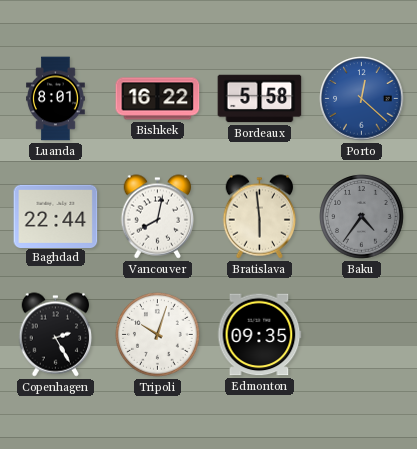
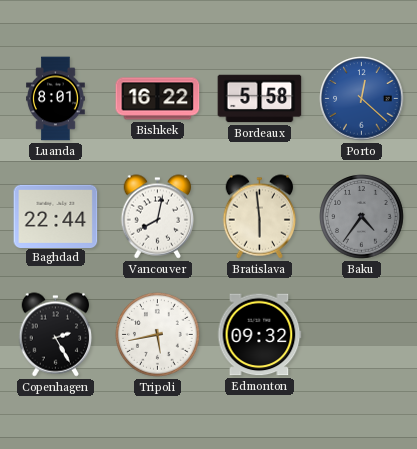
Tripoli: 10:03 -> 5:43 (158, 335)
Edmonton: 09:35 -> 09:32 (259, 335)
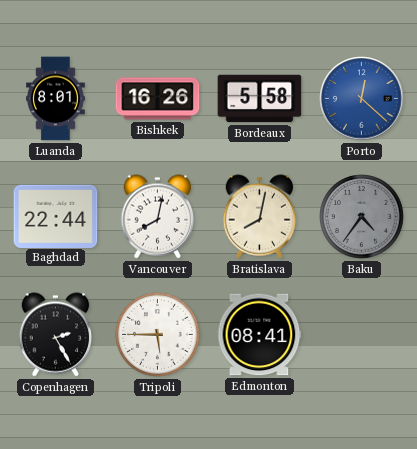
Bishkek: 16:22 -> 16:26 (158, 99)
Bratislava: 5:59 -> 8:02 (260, 217)
Tripoli: 5:43 -> 5:45 (158, 335)
Edmonton: 09:32 -> 08:41 (259, 335)
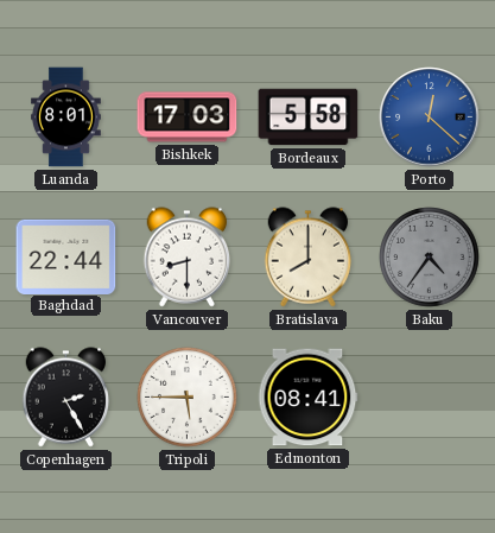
Bishkek: 16:26 -> 17:03 (188, 118)
Vancouver: 8:02 -> 8:30 (188, 258)
Bratislava: 8:02 -> 8:00 (309, 258)
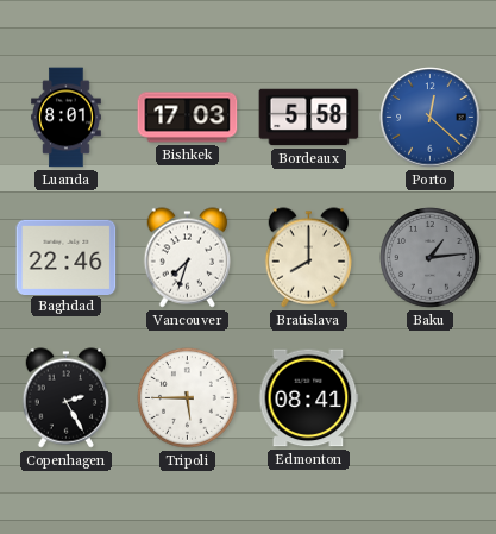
Baghdad: 22:44 -> 22:46 (67, 257)
Vancouver: 8:30 -> 7:33 (188, 258)
Baku: 4:36 -> 1:14 (431, 258)
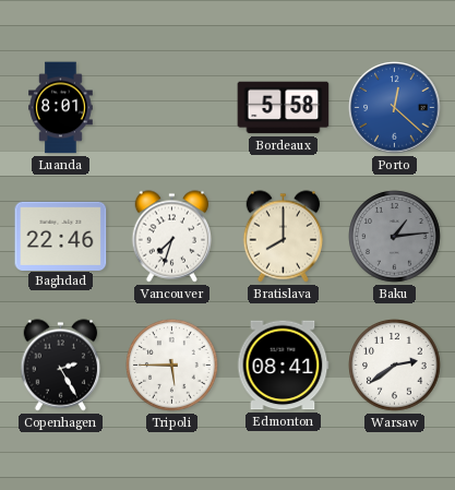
Bishkek: 17:03 -> none (188, 118)
Warsaw: none -> 2:39 (395, 366)
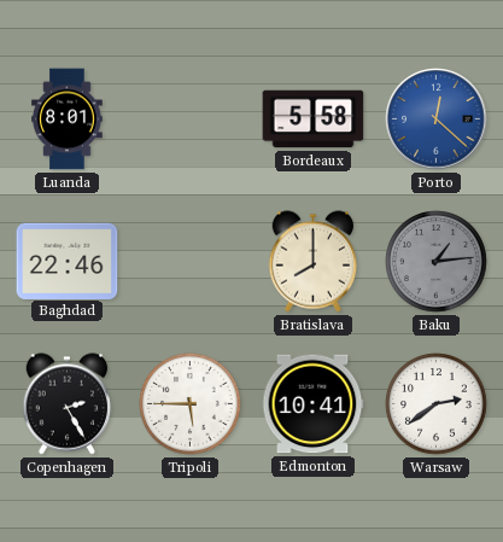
Vancouver: 7:33 -> none (172, 237)
Edmonton: 08:41 -> 10:41 (312, 404)
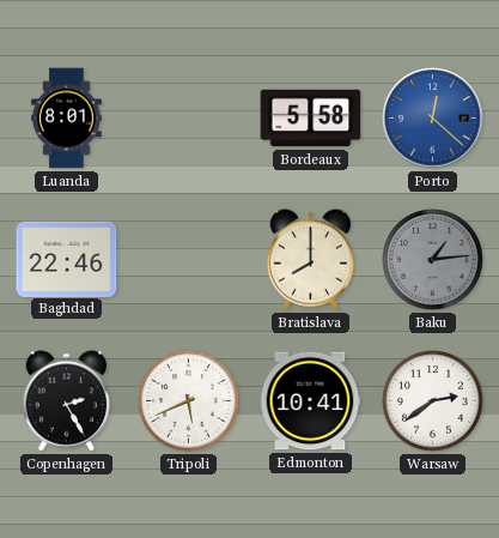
Tripoli: 5:45 -> 5:41 (189, 401)
